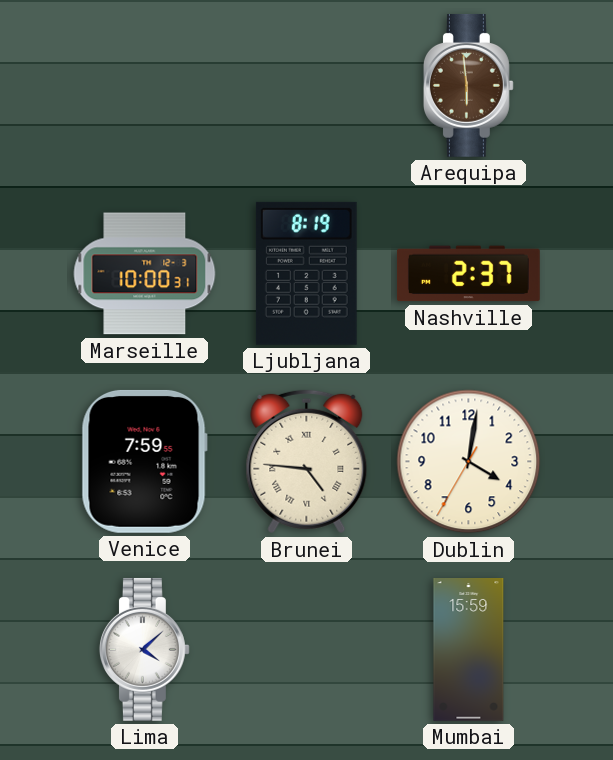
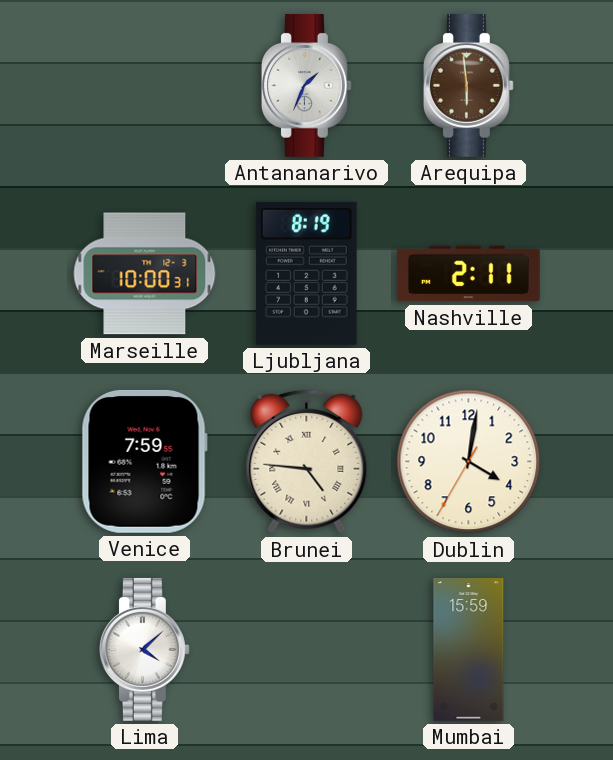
Antananarivo: none -> 1:34 (306, 85)
Nashville: 2:37 -> 2:11 (468, 274)
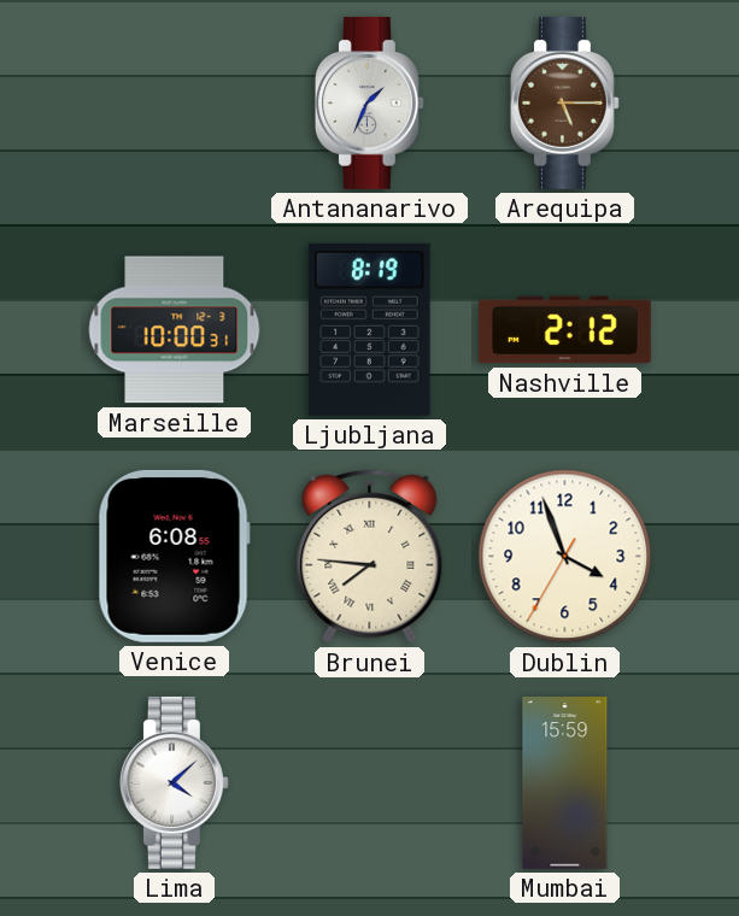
Arequipa: 5:59 -> 5:15 (564, 102)
Nashville: 2:11 -> 2:12 (564, 330)
Venice: 7:59 -> 6:08 (174, 556)
Brunei: 4:46 -> 7:46 (370, 557)
Dublin: 4:01 -> 3:56 (565, 557)
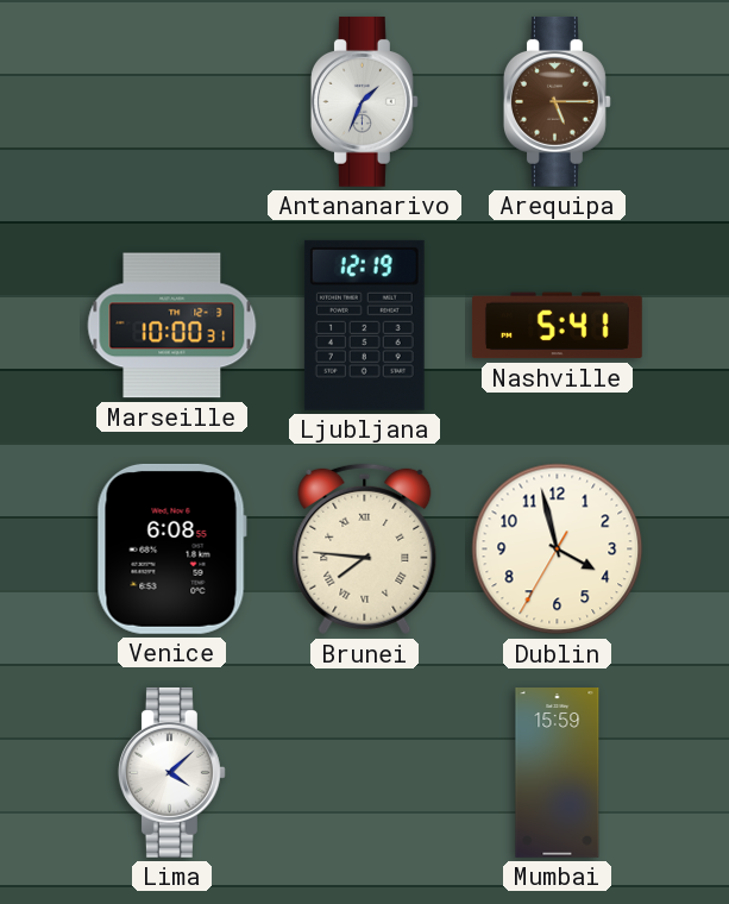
Ljubljana: 8:19 -> 12:19 (364, 325)
Nashville: 2:12 -> 5:41 (557, 326)
Dublin: 3:56 -> 3:57 (558, 550)
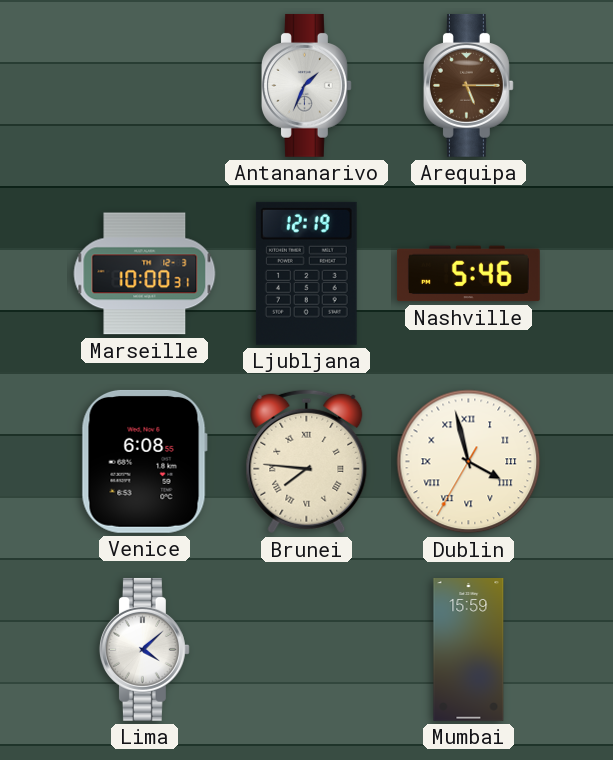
Nashville: 5:41 -> 5:46 (468, 274)
Dublin numerals: Arabic -> Roman (469, 462)
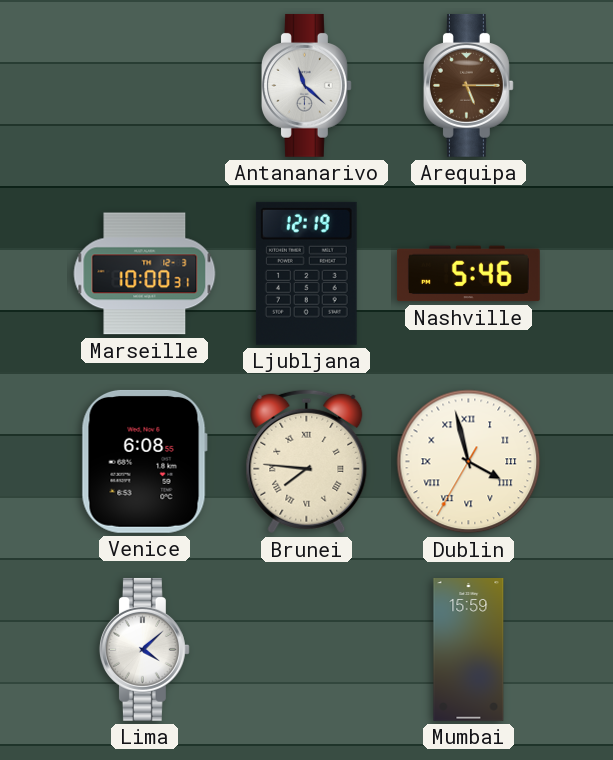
Antananarivo: 1:34 -> 11:22 (306, 85)
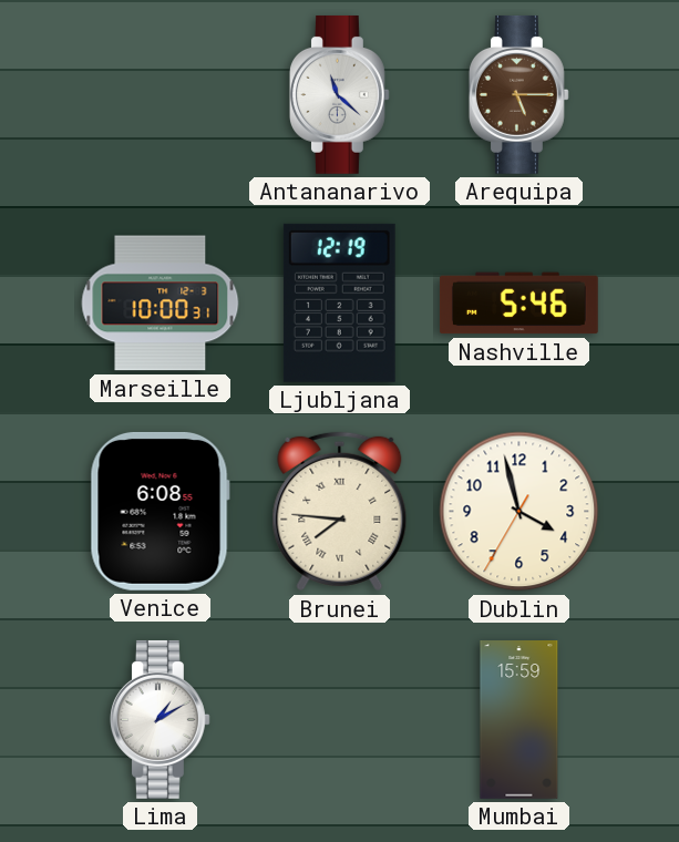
Dublin numerals: Roman -> Arabic (519, 512)
Lima: 4:08 -> 1:10 (160, 719)
